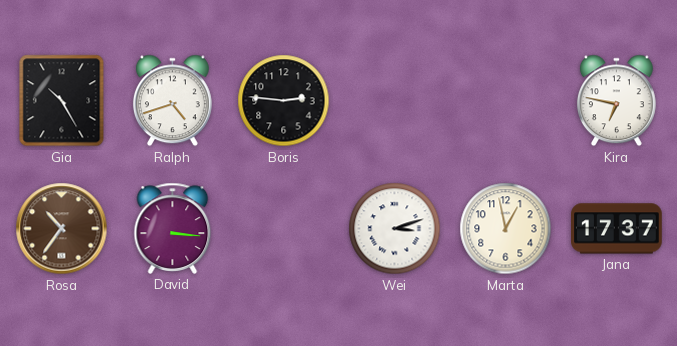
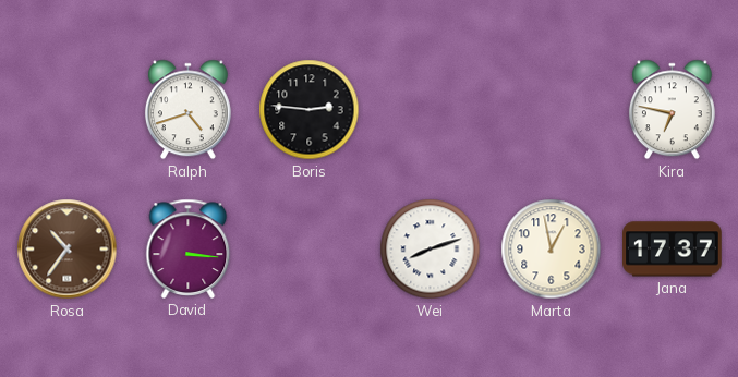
Gia: 10:25 -> none (62, 101)
Wei: 3:12 -> 8:12 (431, 250)
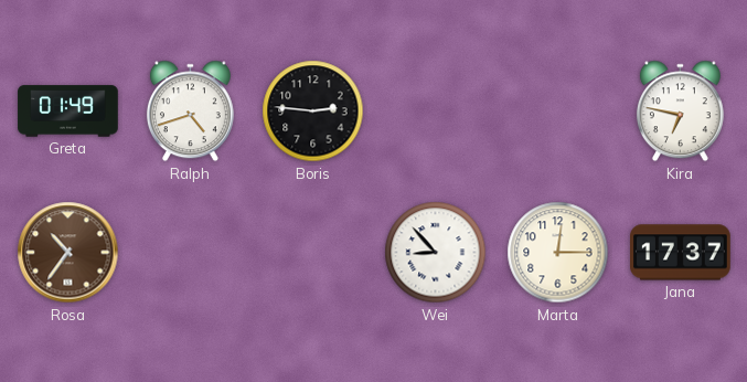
Greta: none -> 01:49 (68, 112)
David: 3:16 -> none (189, 248)
Wei: 8:12 -> 8:53 (436, 253)
Marta: 12:58 -> 12:15 (558, 253)
